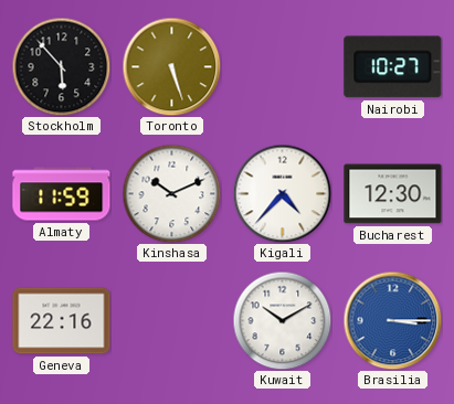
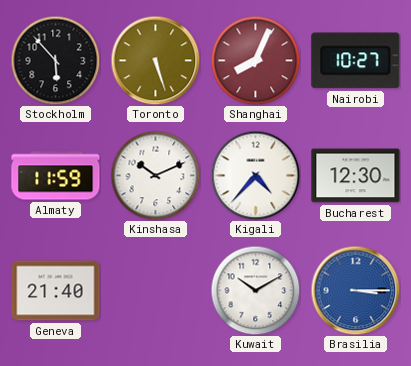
Shanghai: none -> 8:04 (255, 60)
Geneva: 22:16 -> 21:40 (56, 291)
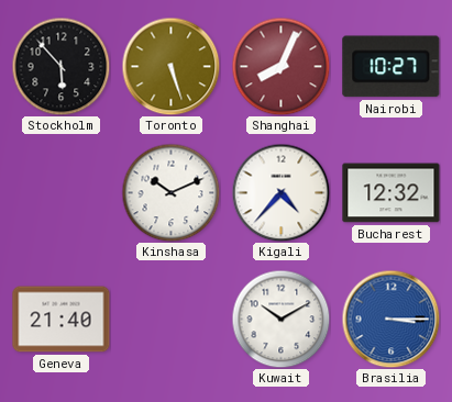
Almaty: 11:59 -> none (56, 176)
Bucharest: 12:30 -> 12:32 (392, 193)
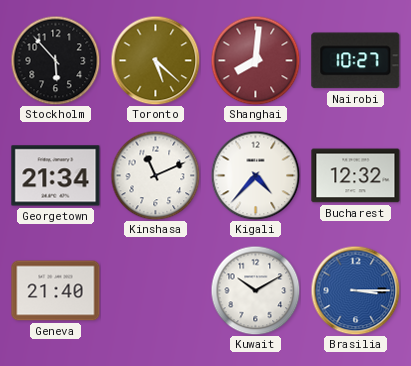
Toronto: 5:27 -> 5:22 (155, 60)
Shanghai: 8:04 -> 8:01 (255, 60)
Georgetown: none -> 21:34 (56, 176)
Kinshasa: 10:11 -> 11:11 (155, 175)
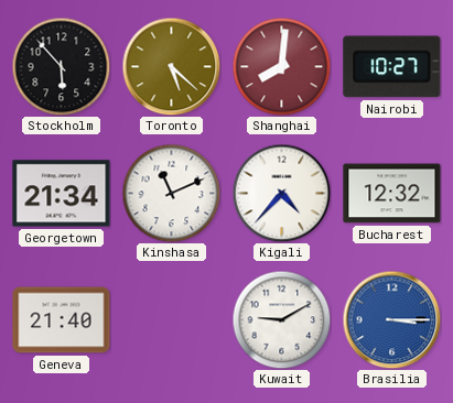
Kuwait: 10:10 -> 9:10 (281, 319)
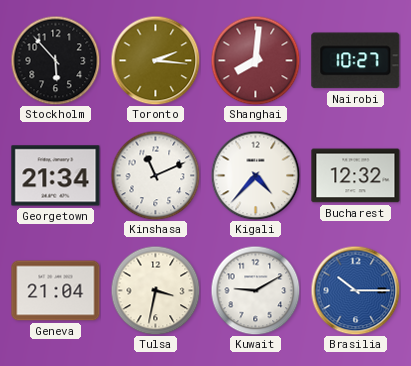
Toronto: 5:22 -> 2:16 (155, 60)
Geneva: 21:40 -> 21:04 (56, 291)
Tulsa: none -> 3:32 (155, 290)
Brasilia: 3:15 -> 10:15 (355, 290)
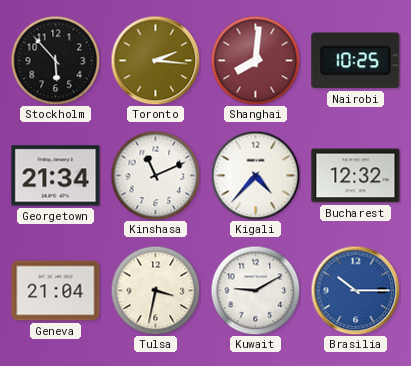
Nairobi: 10:27 -> 10:25 (356, 61)
